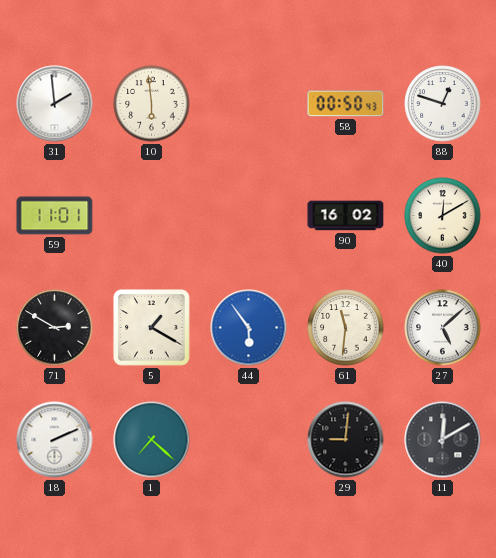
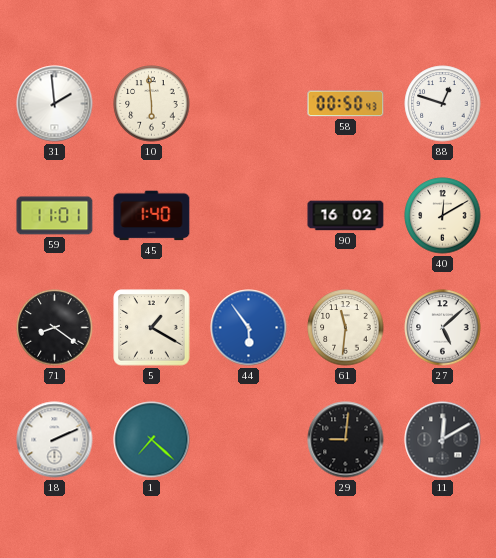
45: none -> 1:40 (152, 216)
71: 2:50 -> 8:21 (55, 328)
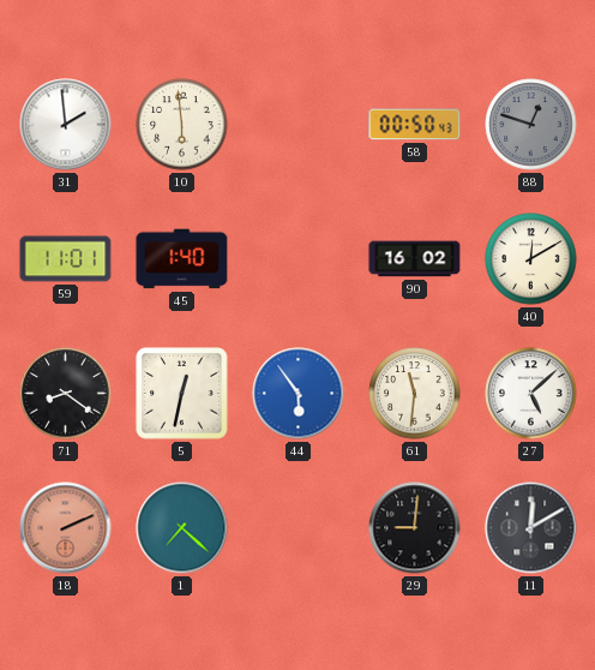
88 dial: white -> grey (531, 125)
5: 1:20 -> 12:32 (182, 394)
18 dial: white -> salmon (66, 528)
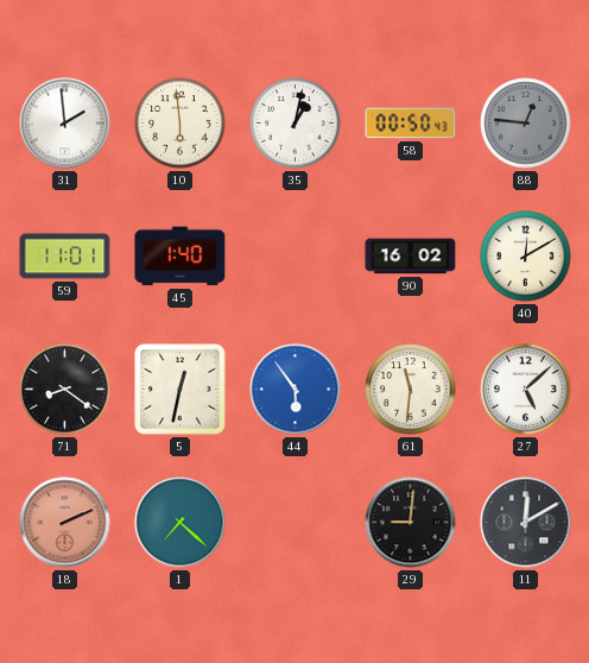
35: none -> 1:02 (296, 124)
88: 12:48 -> 12:46 (526, 124)
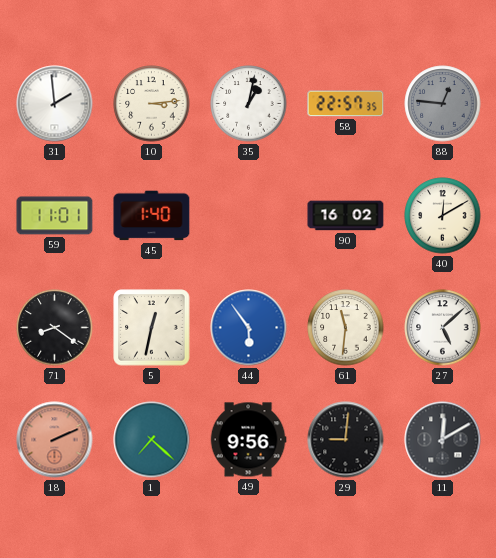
10: 5:59 -> 3:14 (152, 104)
58: 00:50 -> 22:57 (346, 104)
49: none -> 9:56 (248, 440)
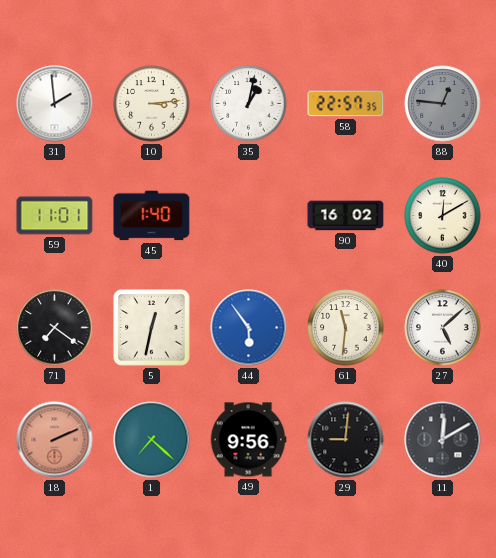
71: 8:21 -> 7:21 (55, 328)
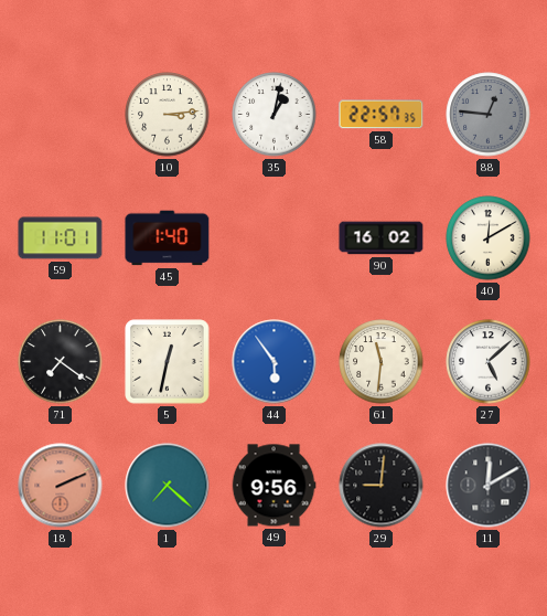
31: 1:59 -> none (55, 104)
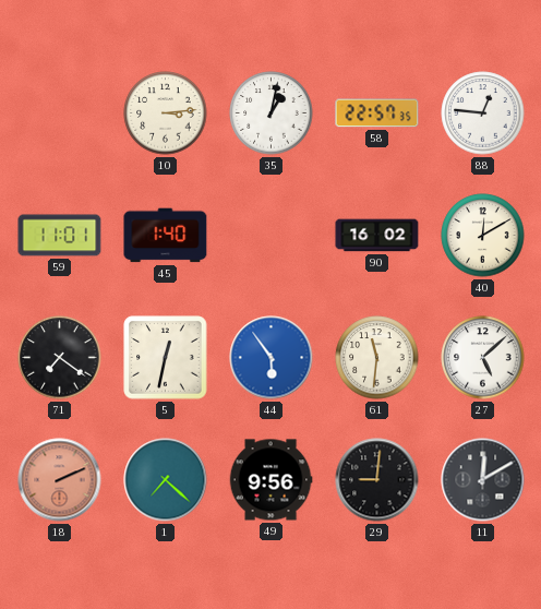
88 dial: grey -> white (483, 114)
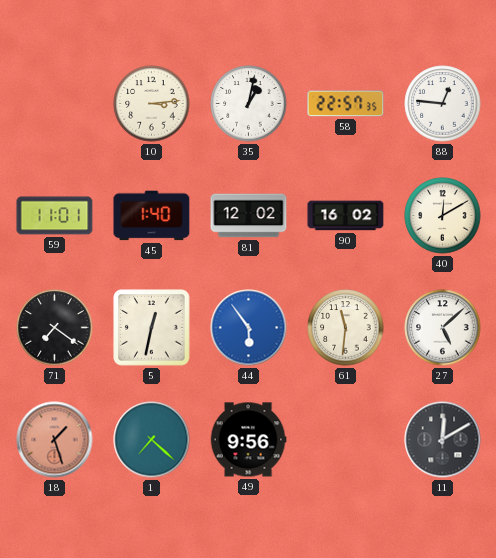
81: none -> 12:02 (249, 216)
18: 2:11 -> 1:27 (55, 440)
29: 9:01 -> none (377, 480)
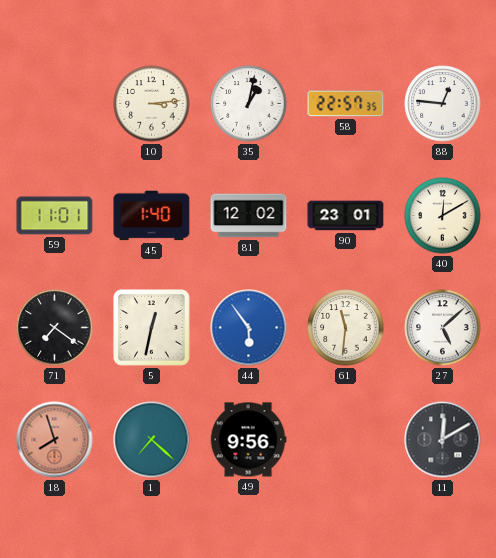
90: 16:02 -> 23:01 (346, 216)
18: 1:27 -> 7:57 (55, 440)
